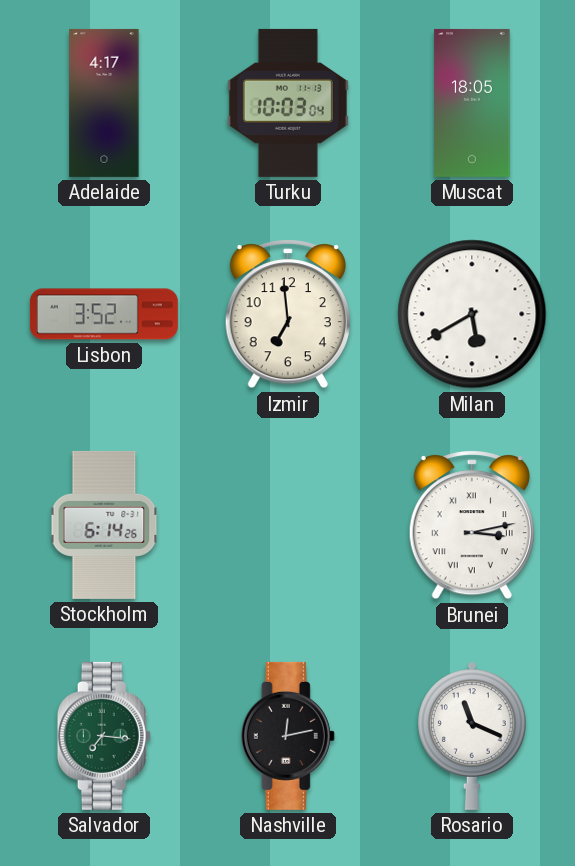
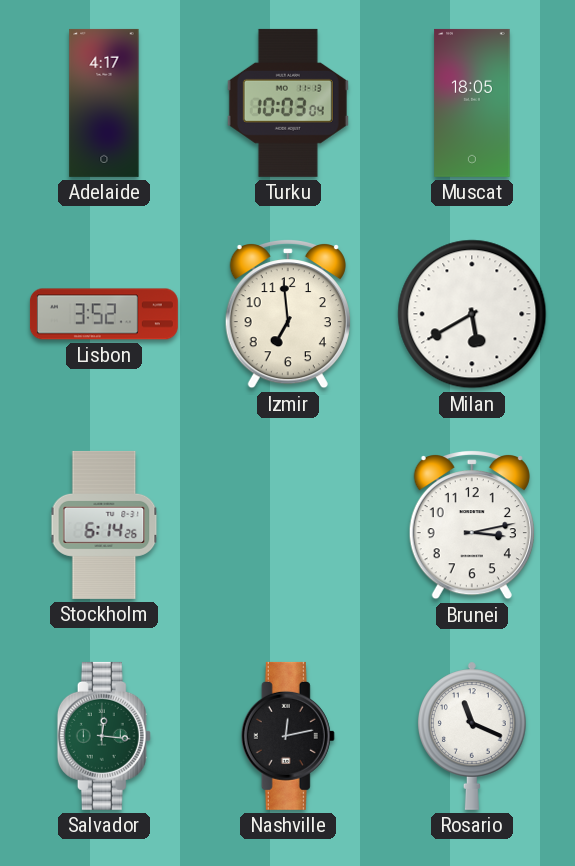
Brunei numerals: Roman -> Arabic (472, 526)
Salvador: 7:16 -> 12:16 (104, 736)
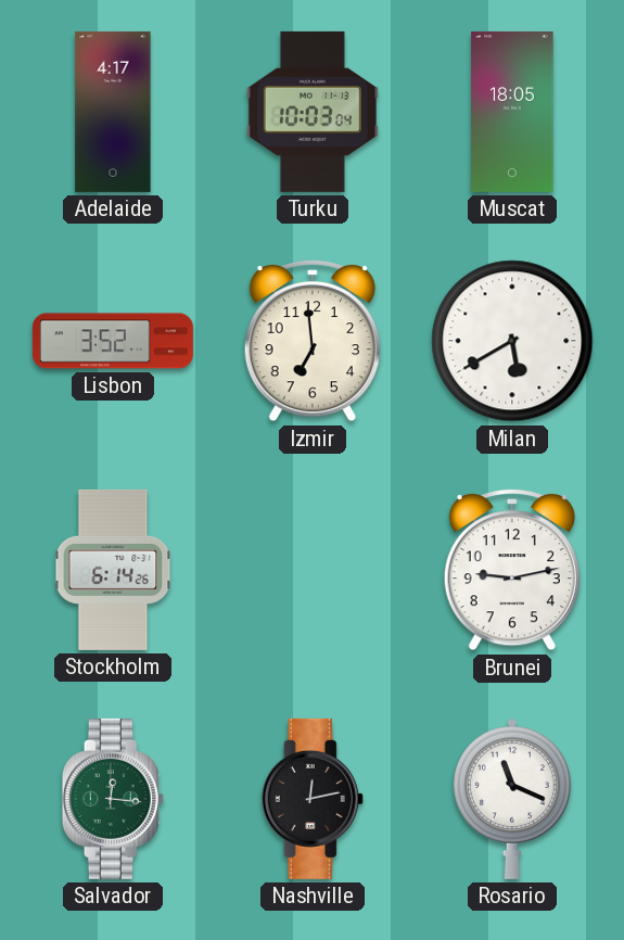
Brunei: 3:13 -> 9:13 (512, 571)
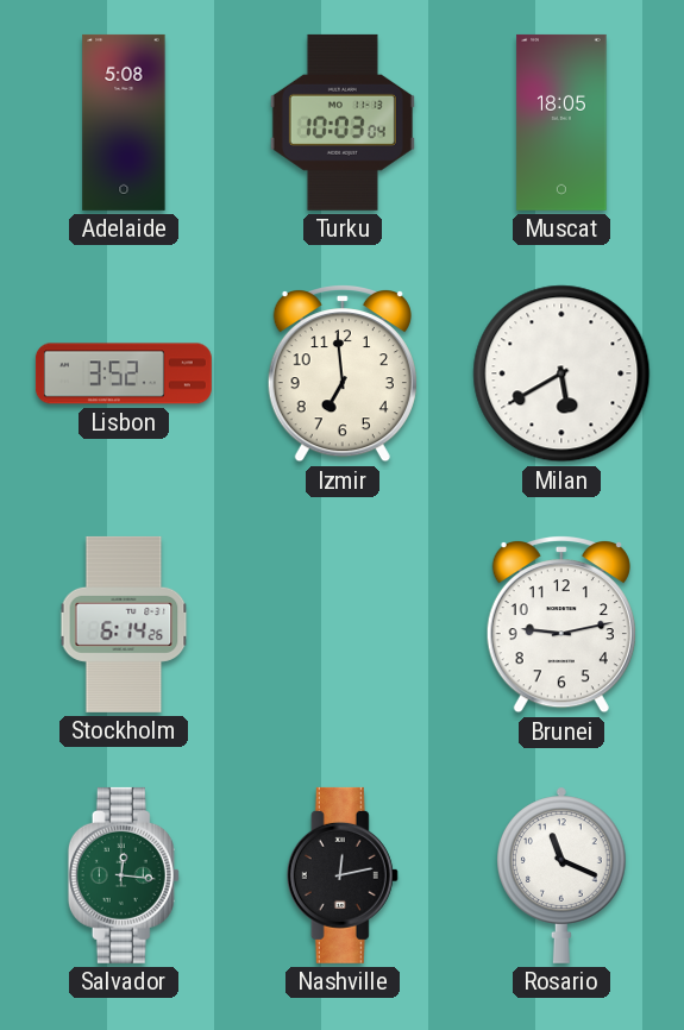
Adelaide: 4:17 -> 5:08 (124, 123)
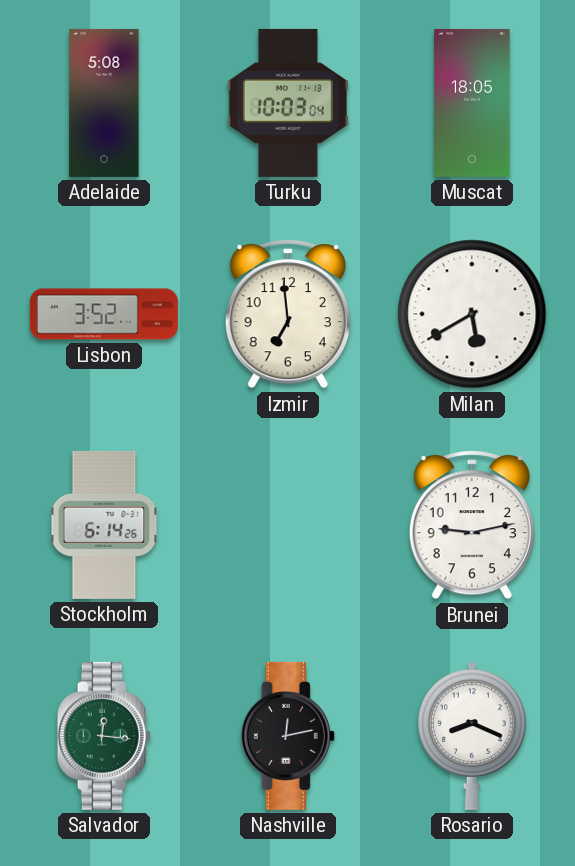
Rosario: 11:19 -> 8:19 (473, 736)
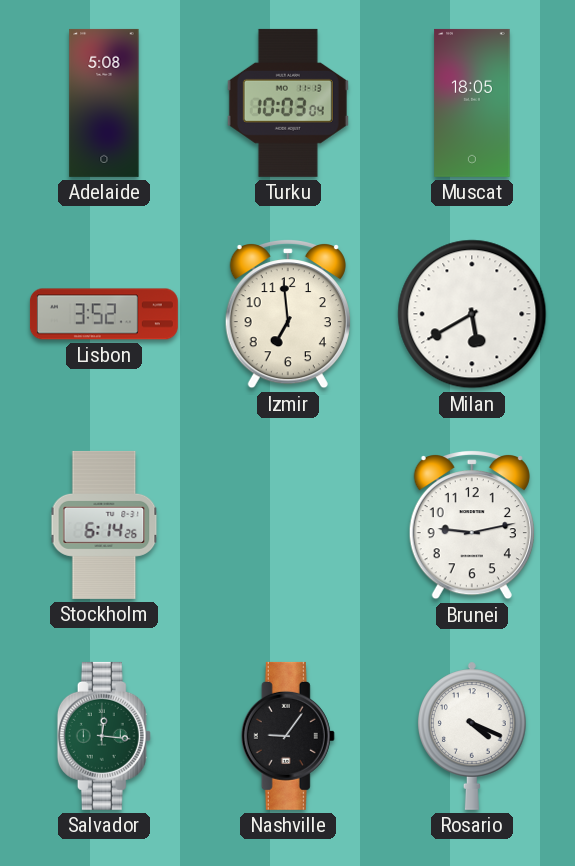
Nashville: 12:13 -> 9:06 (288, 736)
Rosario: 8:19 -> 4:19 (473, 736)
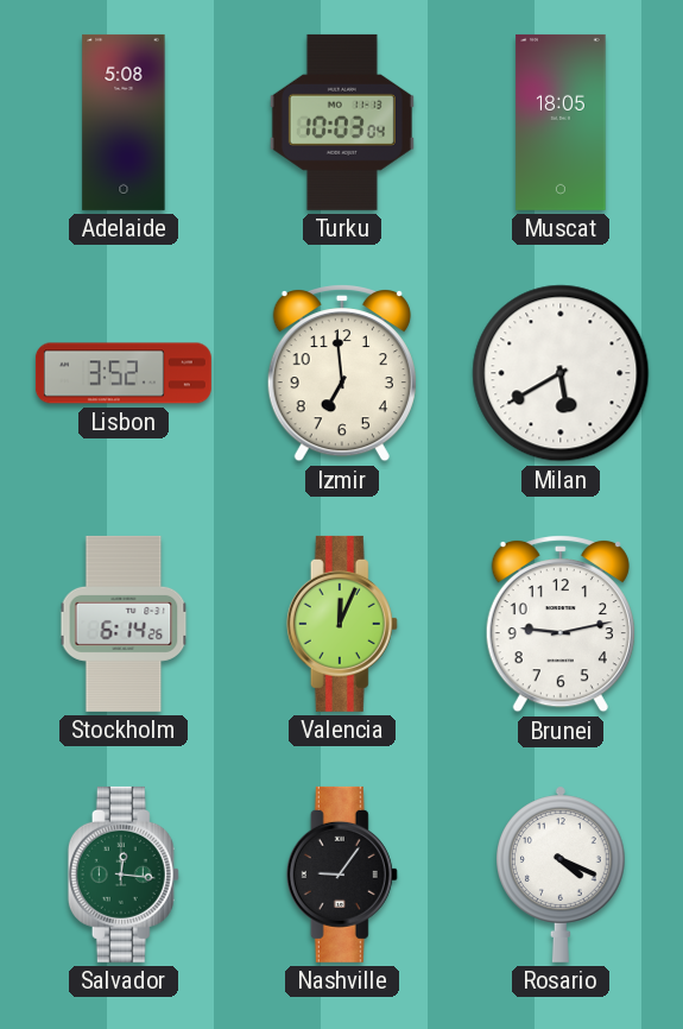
Valencia: none -> 12:04 (342, 624)
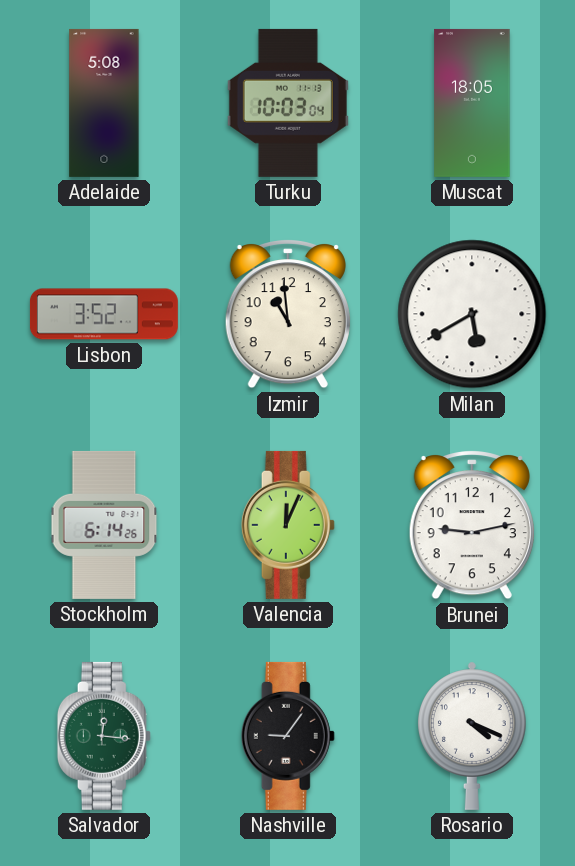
Izmir: 6:59 -> 10:59 (288, 315)
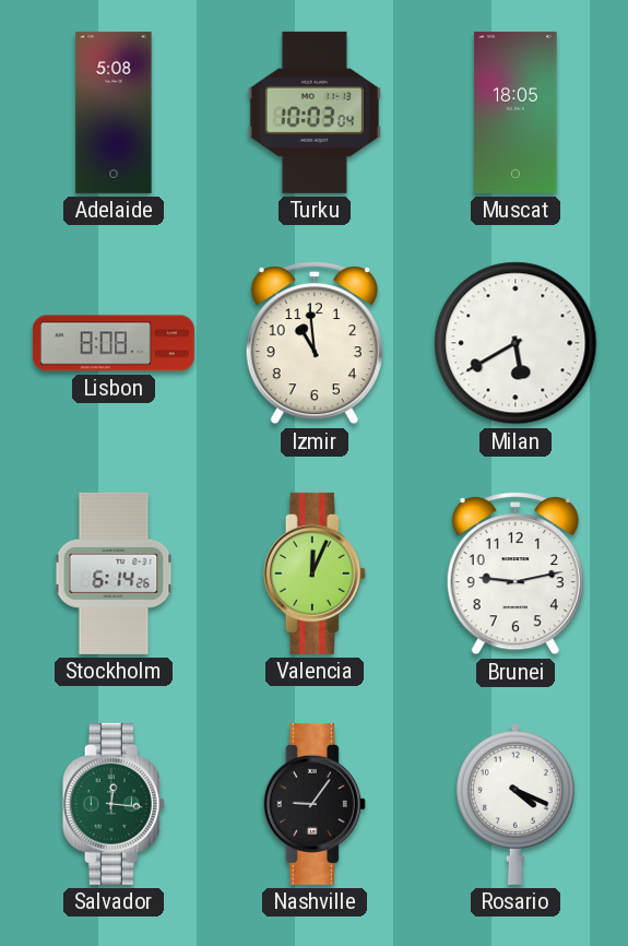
Lisbon: 3:52 -> 8:08 (114, 343)
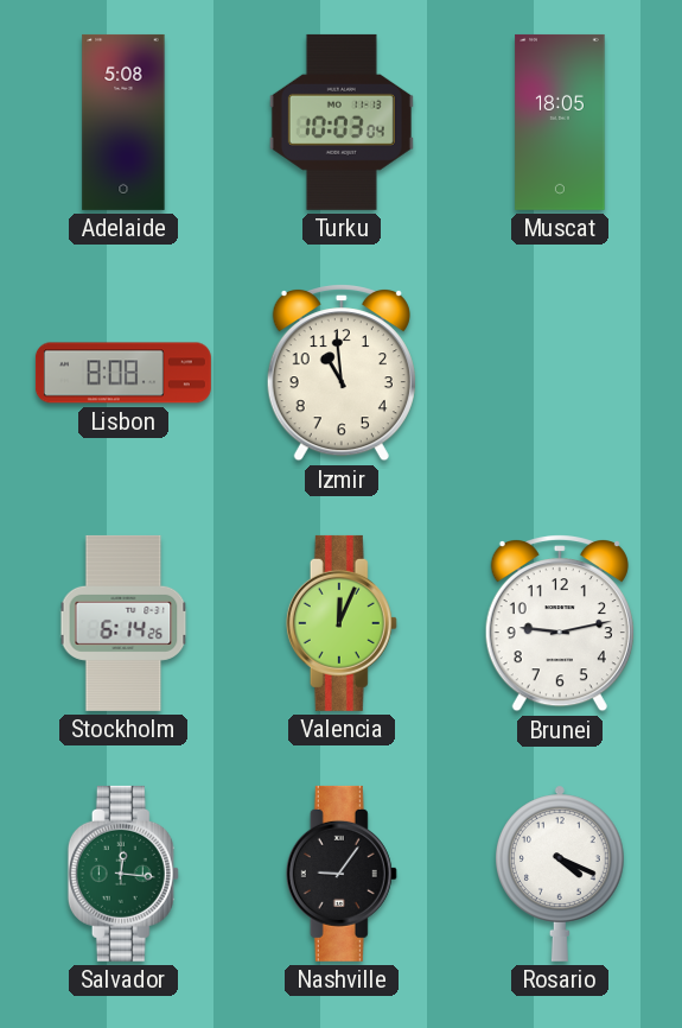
Milan: 5:40 -> none (516, 343)
